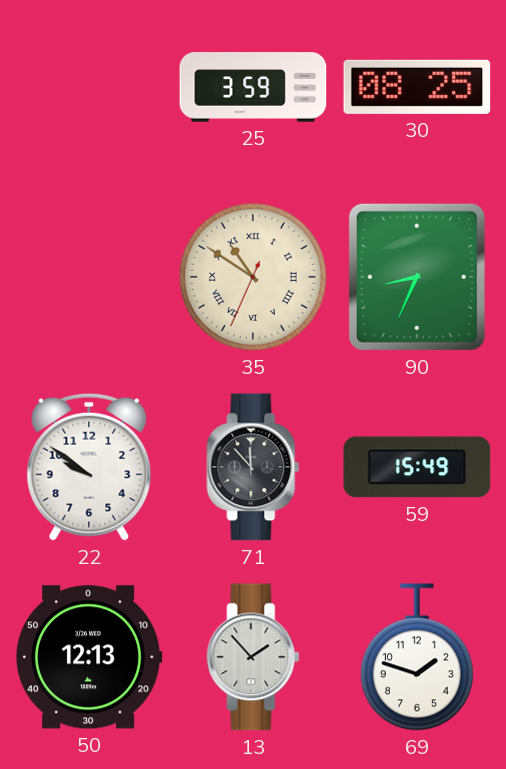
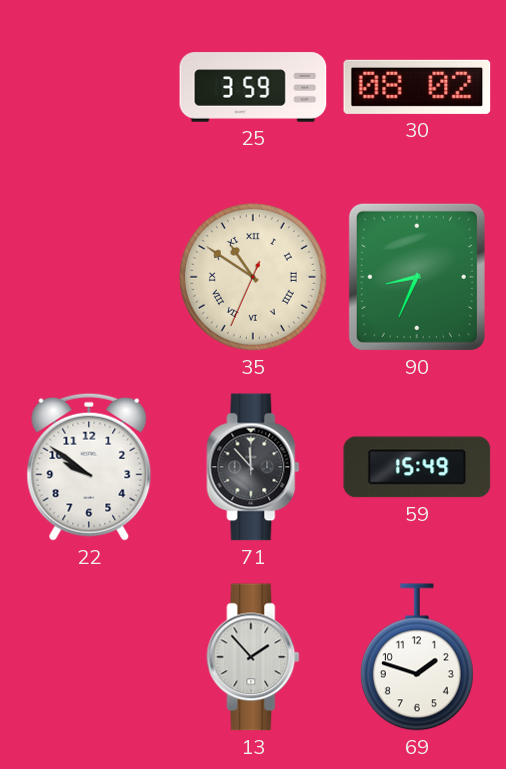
30: 08:25 -> 08:02 (417, 87)
50: 12:13 -> none (89, 657)
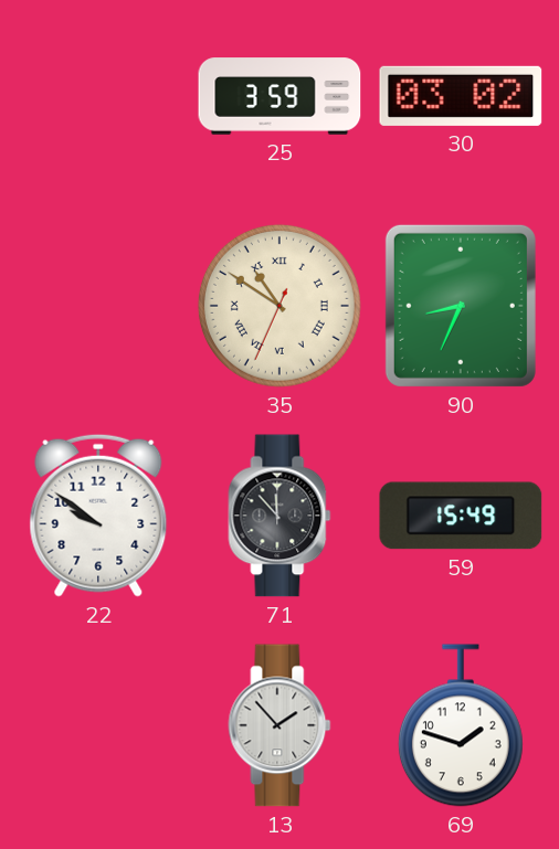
30: 08:02 -> 03:02 (461, 96)
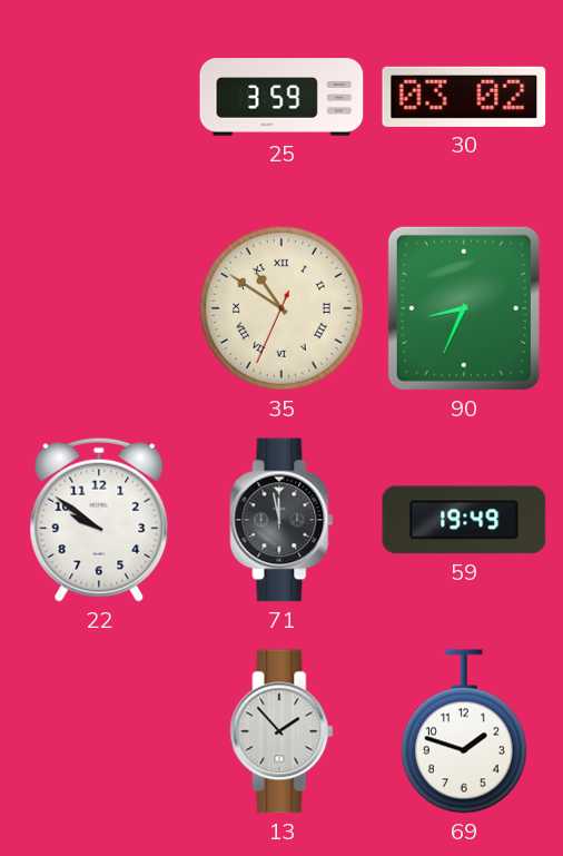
71: 11:53 -> 11:58 (281, 520)
59: 15:49 -> 19:49 (464, 520)
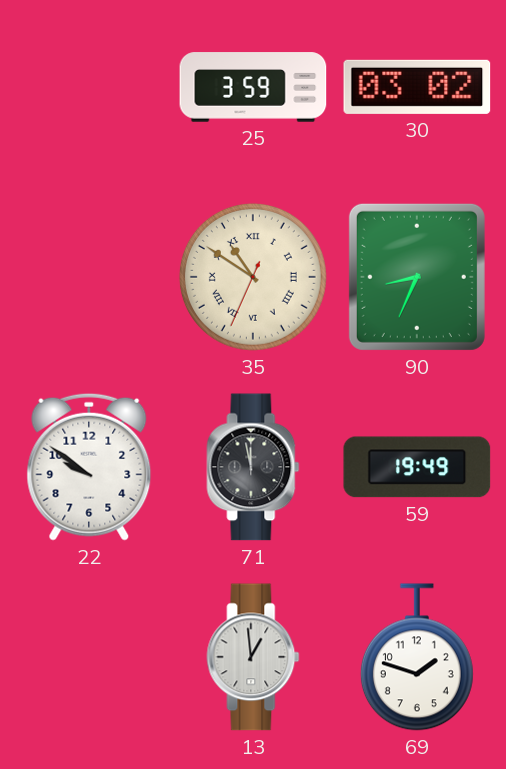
13: 1:53 -> 12:59 (253, 657)
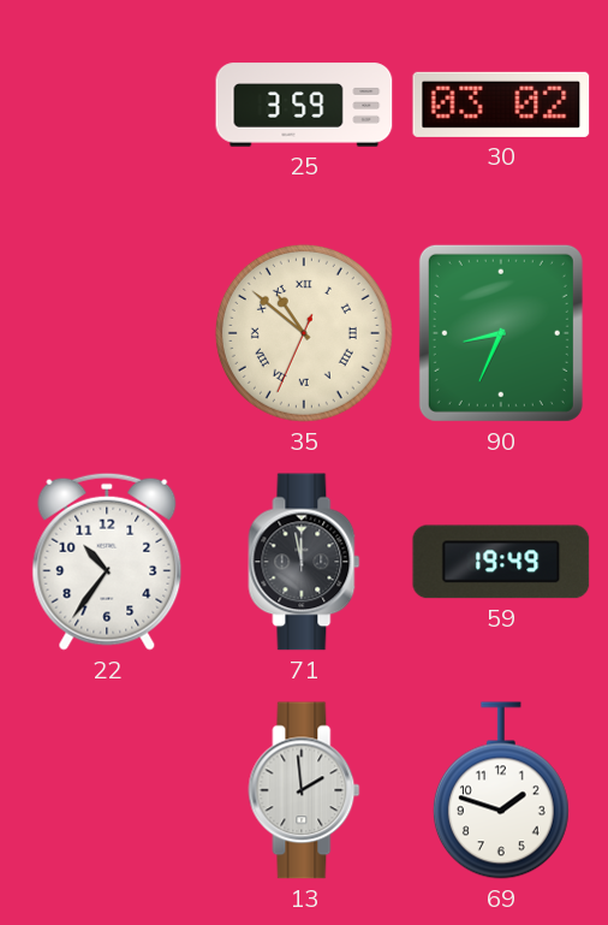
35: 10:50 -> 10:51 (304, 333)
22: 9:51 -> 10:36 (107, 562)
13: 12:59 -> 1:59 (304, 790)
